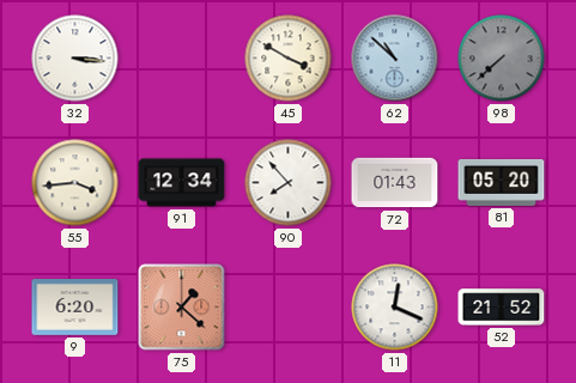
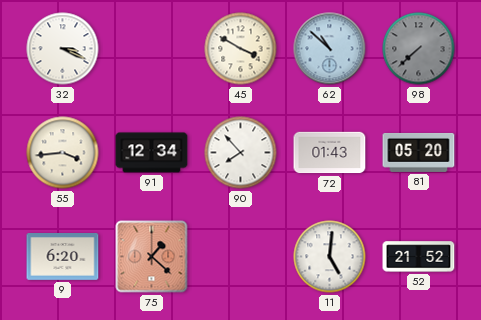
32: 3:16 -> 3:19 (63, 49)
11: 12:19 -> 5:01 (330, 257)
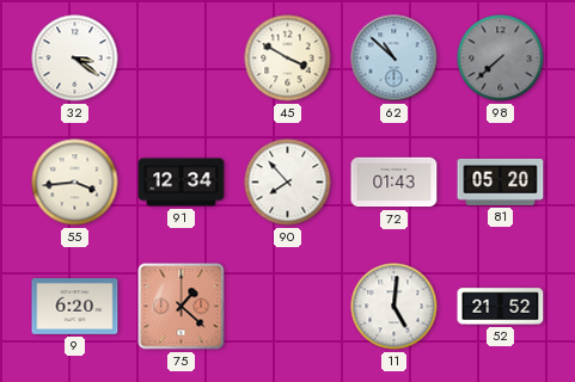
32: 3:19 -> 3:21 (75, 58)
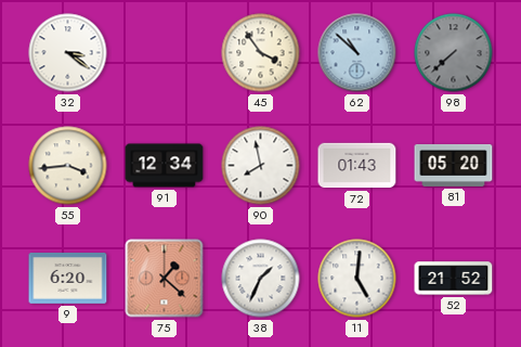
45: 3:50 -> 3:54 (261, 53)
90: 7:53 -> 7:58 (261, 166)
38: none -> 1:34 (261, 279)
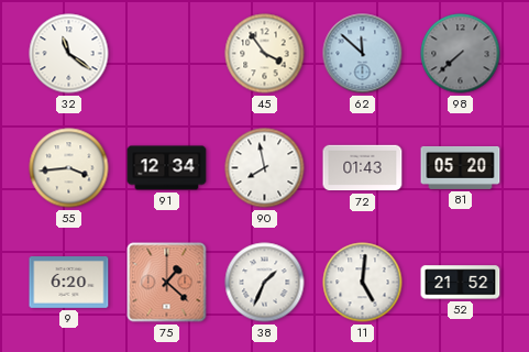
32: 3:21 -> 11:21 (69, 54)
62: 10:52 -> 11:52 (363, 54)
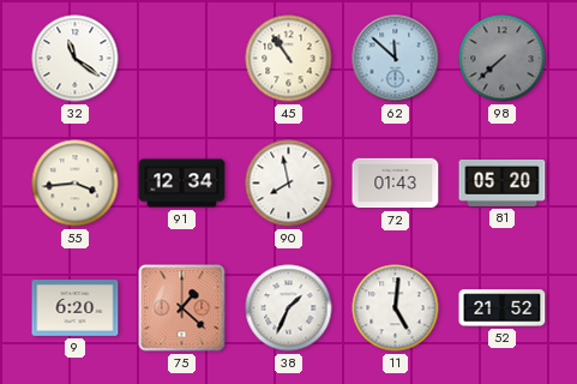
45: 3:54 -> 10:54 (289, 59)
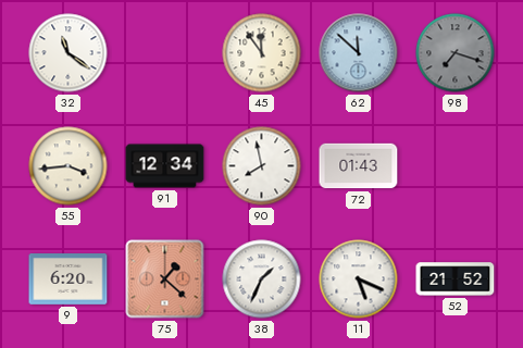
45: 10:54 -> 11:54 (262, 53)
98: 7:38 -> 7:18 (456, 53)
81: 05:20 -> none (503, 182)
11: 5:01 -> 5:19 (359, 279)
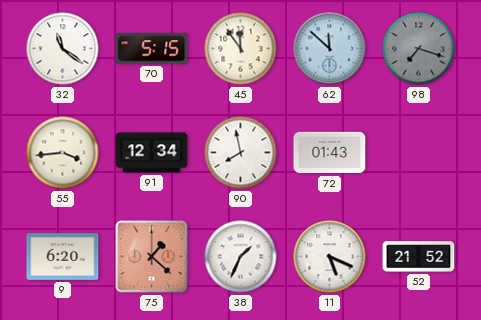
70: none -> 5:15 (152, 49)
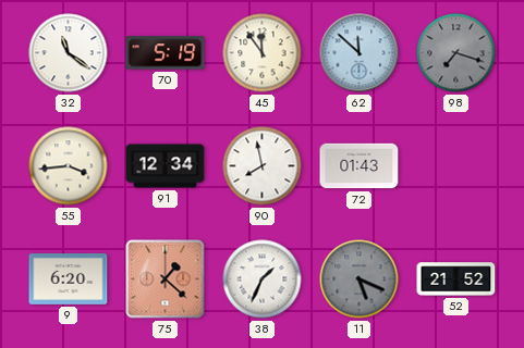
70: 5:15 -> 5:19 (166, 53)
11 dial: white -> grey (360, 279)
